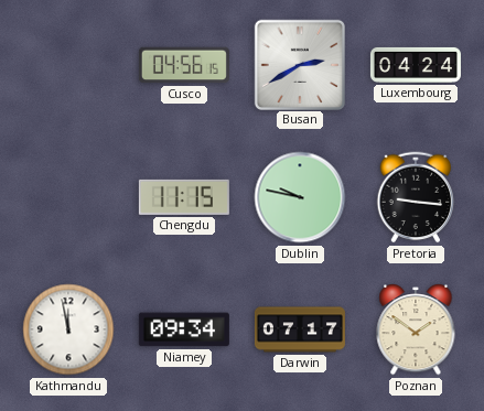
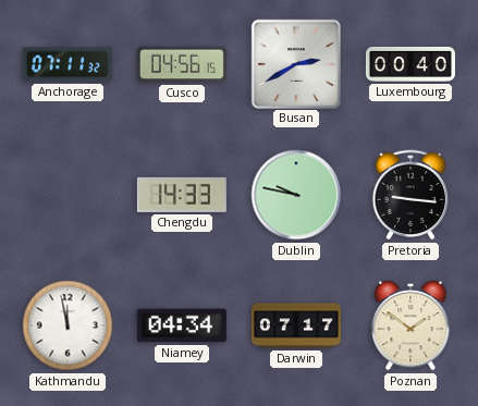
Anchorage: none -> 07:11 (68, 64)
Luxembourg: 04:24 -> 00:40 (410, 64)
Chengdu: 11:15 -> 14:33 (182, 195)
Niamey: 09:34 -> 04:34 (182, 325)
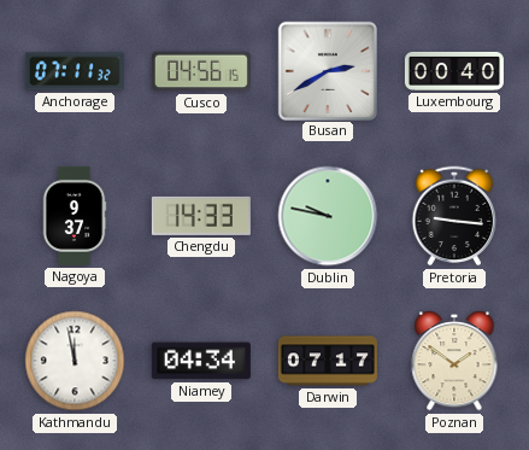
Nagoya: none -> 9:37 (75, 216)
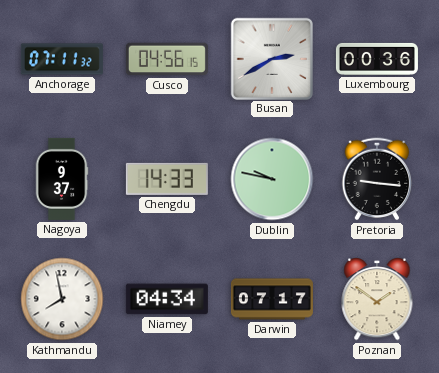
Luxembourg: 00:40 -> 00:36 (377, 59)
Kathmandu: 11:58 -> 7:58 (62, 299)
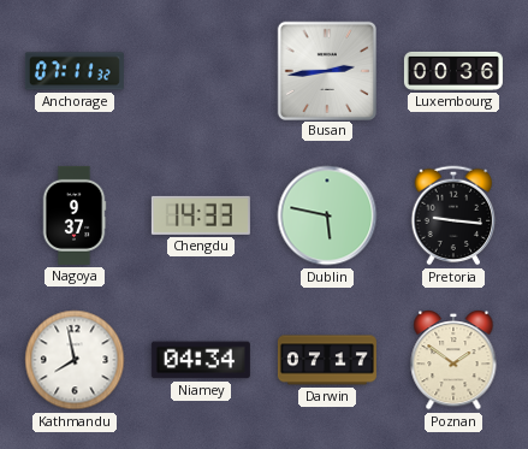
Cusco: 04:56 -> none (167, 59)
Busan: 2:40 -> 2:44 (326, 70)
Dublin: 9:47 -> 5:47 (327, 215)
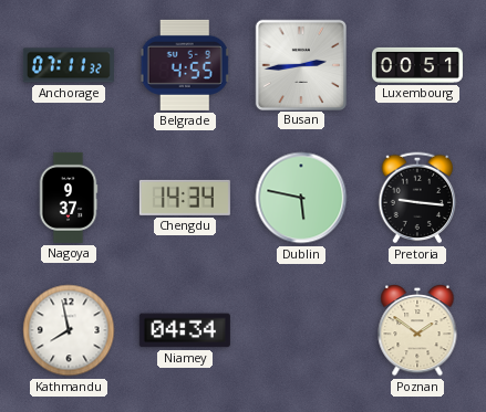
Belgrade: none -> 4:55 (185, 65)
Luxembourg: 00:36 -> 00:51 (417, 65)
Chengdu: 14:33 -> 14:34 (185, 198)
Darwin: 07:17 -> none (327, 360)
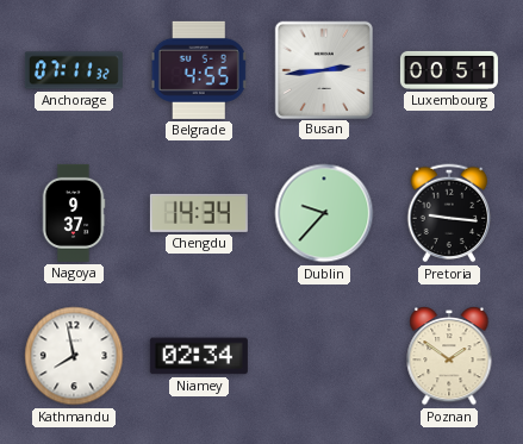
Dublin: 5:47 -> 9:37 (324, 213)
Niamey: 04:34 -> 02:34 (199, 356)
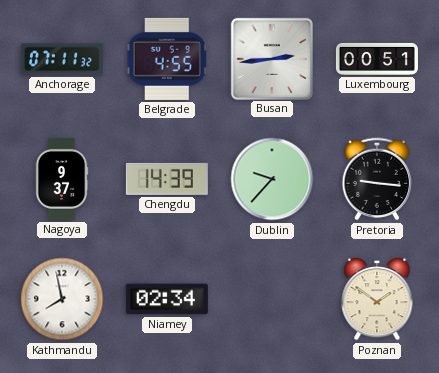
Chengdu: 14:34 -> 14:39 (167, 179)
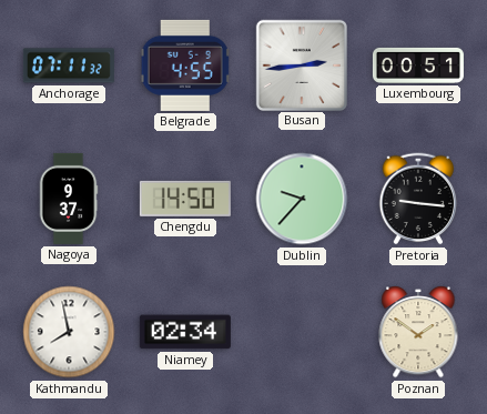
Chengdu: 14:39 -> 14:50 (185, 199)
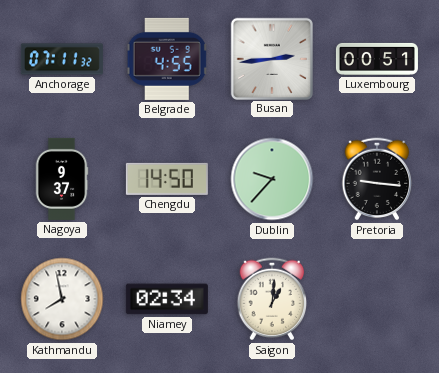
Saigon: none -> 1:01 (272, 299)
Poznan: 1:51 -> none (418, 333)
